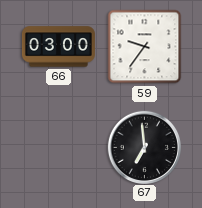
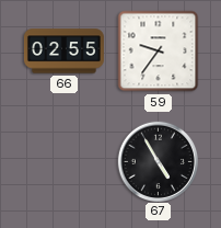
66: 03:00 -> 02:55 (63, 52)
67: 6:59 -> 4:55 (158, 161)
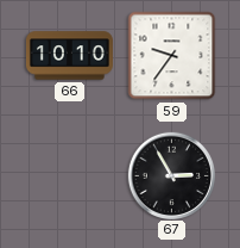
66: 02:55 -> 10:10 (69, 56)
67: 4:55 -> 2:55 (171, 175)
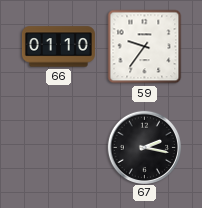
66: 10:10 -> 01:10 (58, 47)
67: 2:55 -> 2:17 (144, 147)
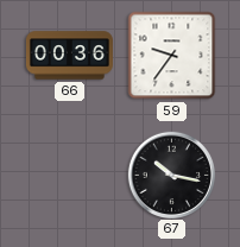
66: 01:10 -> 00:36 (69, 56)
67: 2:17 -> 10:17 (171, 175)
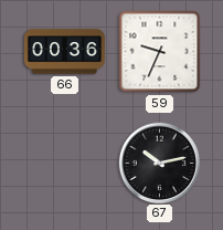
59: 9:36 -> 9:34 (160, 52)
67: 10:17 -> 10:13 (159, 163)
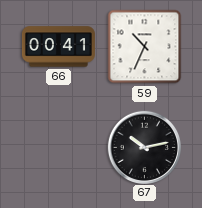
66: 00:36 -> 00:41 (58, 47)
59: 9:34 -> 10:34 (145, 47)
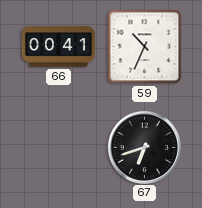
67: 10:13 -> 6:42 (144, 147)
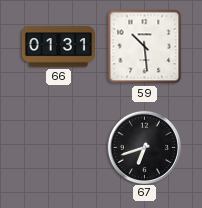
66: 00:41 -> 01:31 (58, 47)
59: 10:34 -> 10:29 (145, 47)
